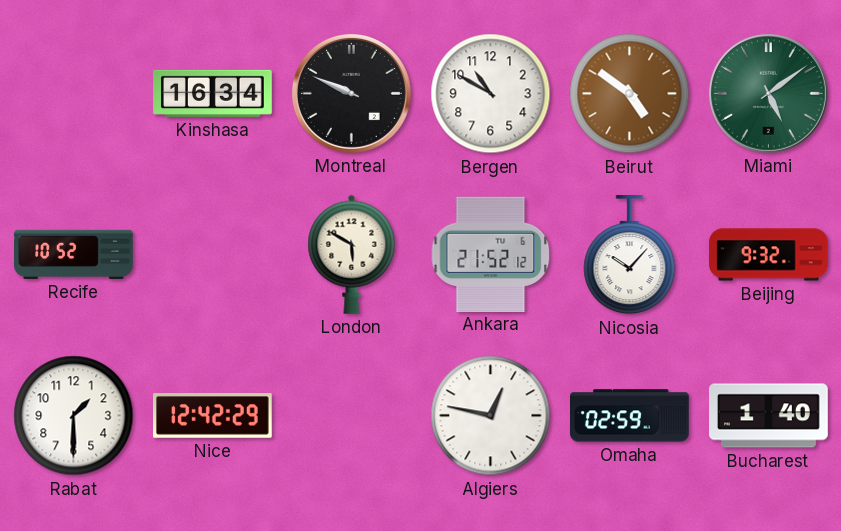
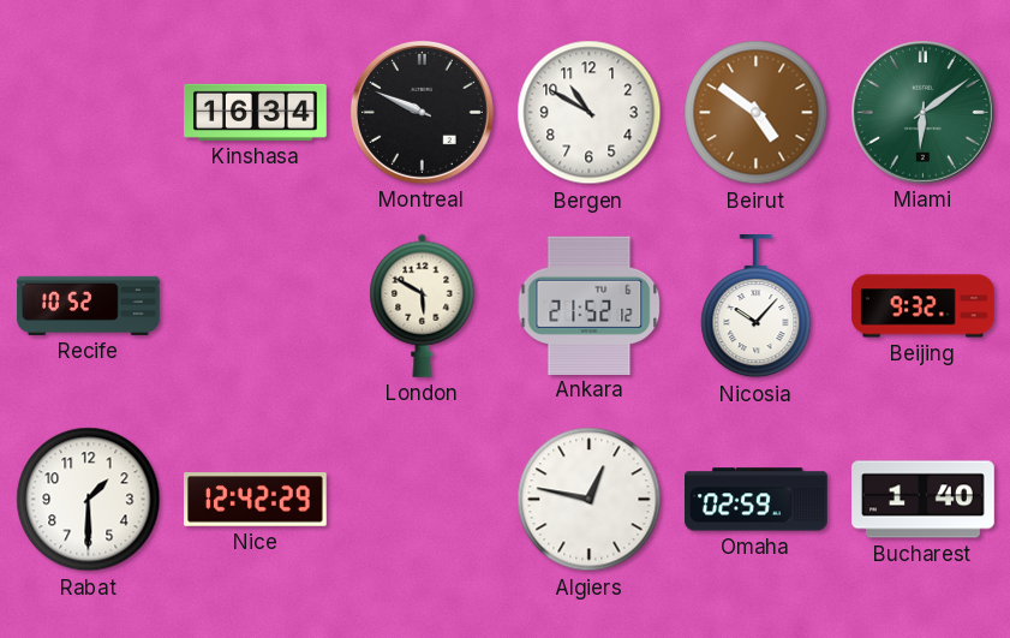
Miami: 5:09 -> 6:09 (922, 112)
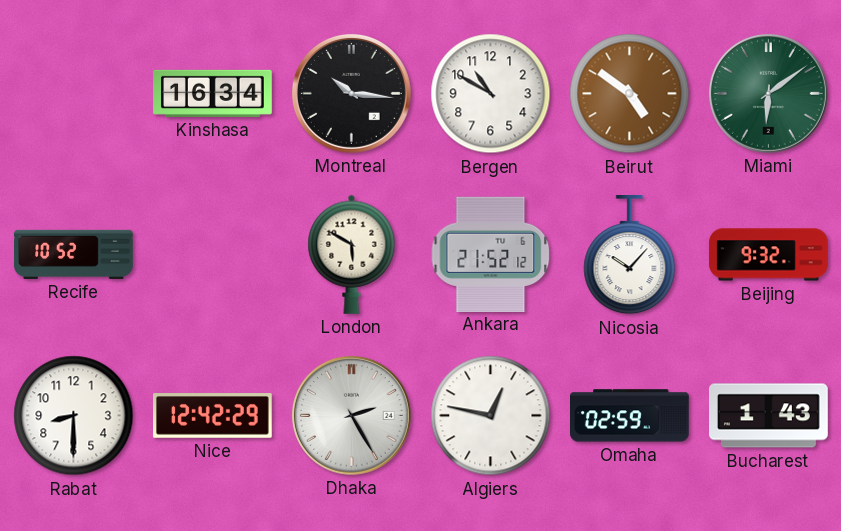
Montreal: 9:49 -> 10:16 (351, 93)
Rabat: 1:30 -> 8:30 (74, 416)
Dhaka: none -> 2:25 (351, 415)
Bucharest: 1:40 -> 1:43 (769, 416)
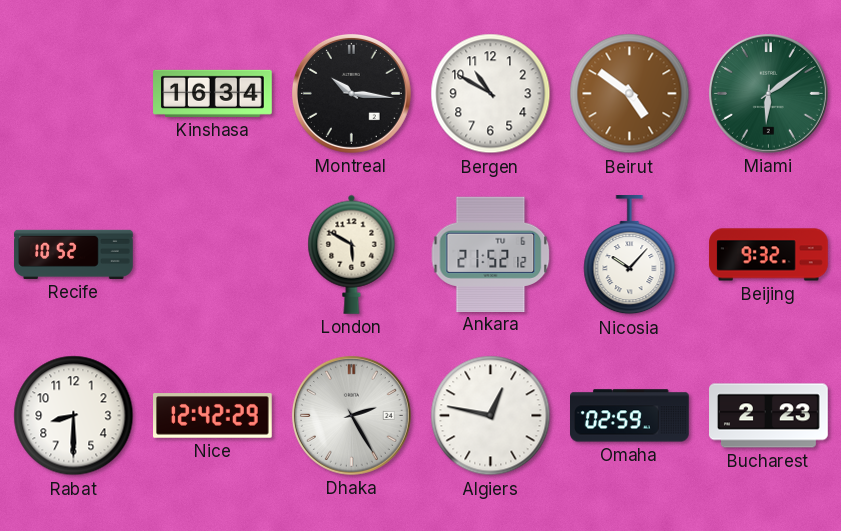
Bucharest: 1:43 -> 2:23 (769, 416)
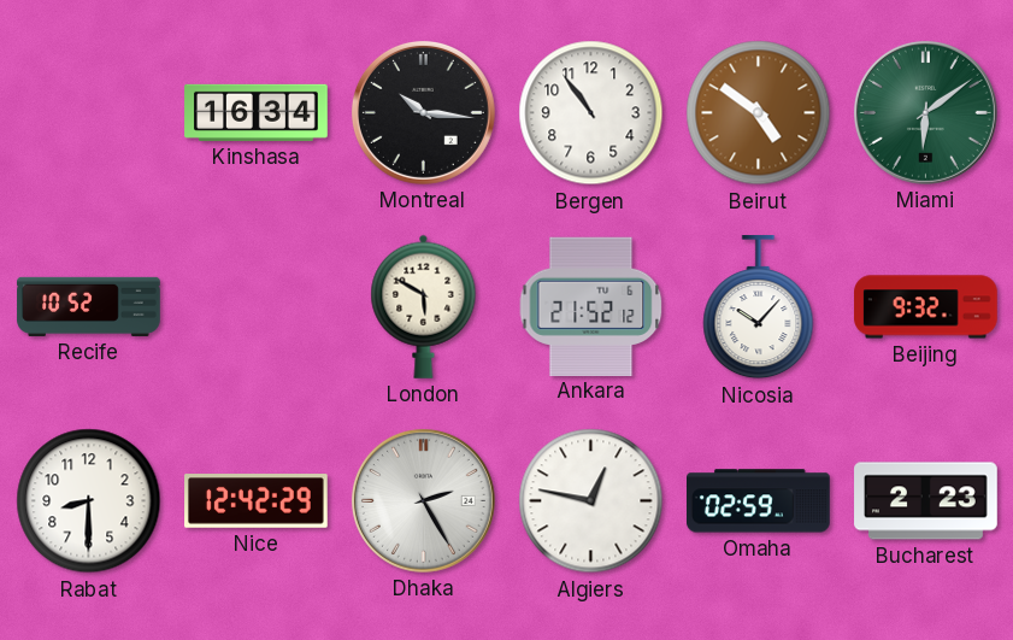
Bergen: 10:50 -> 10:54 (591, 113)
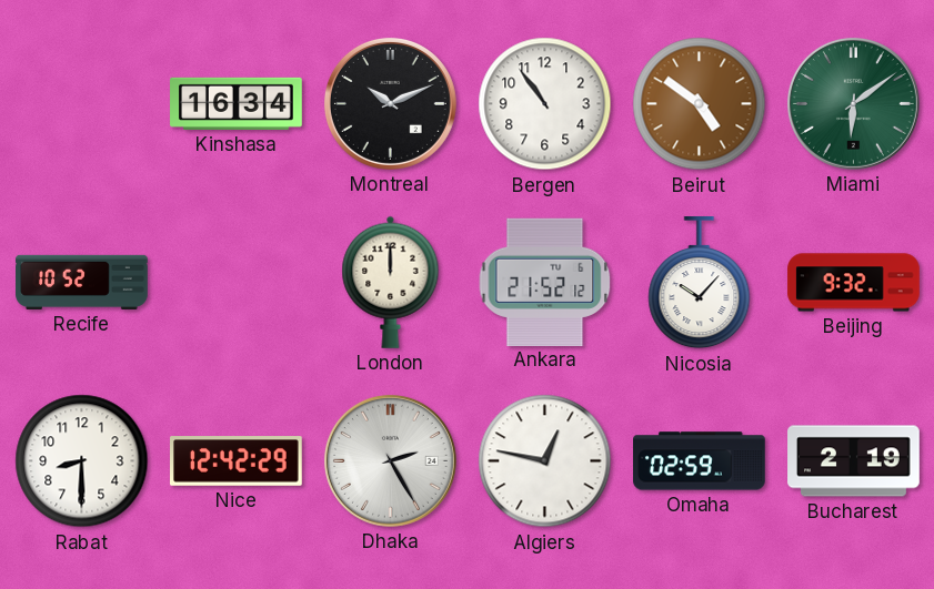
Montreal: 10:16 -> 10:11 (390, 103)
London: 5:50 -> 12:00 (391, 282)
Bucharest: 2:23 -> 2:19 (854, 461)
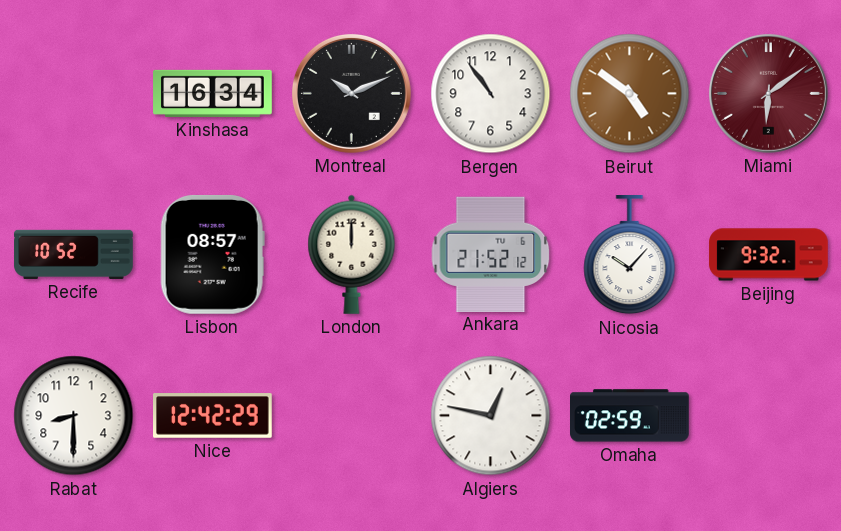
Miami dial: green -> burgundy (768, 93)
Lisbon: none -> 08:57 (212, 254)
Dhaka: 2:25 -> none (390, 460)
Bucharest: 2:19 -> none (854, 461)
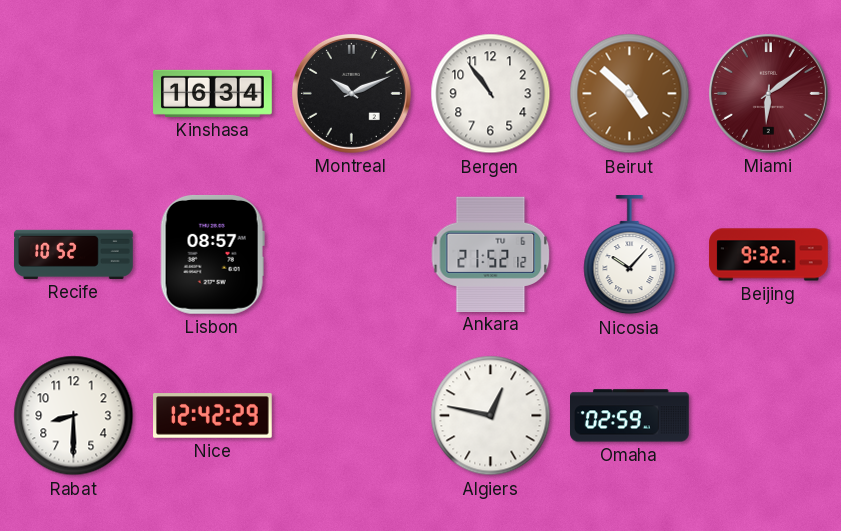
Beirut: 4:51 -> 4:52 (630, 94)
London: 12:00 -> none (352, 254)
